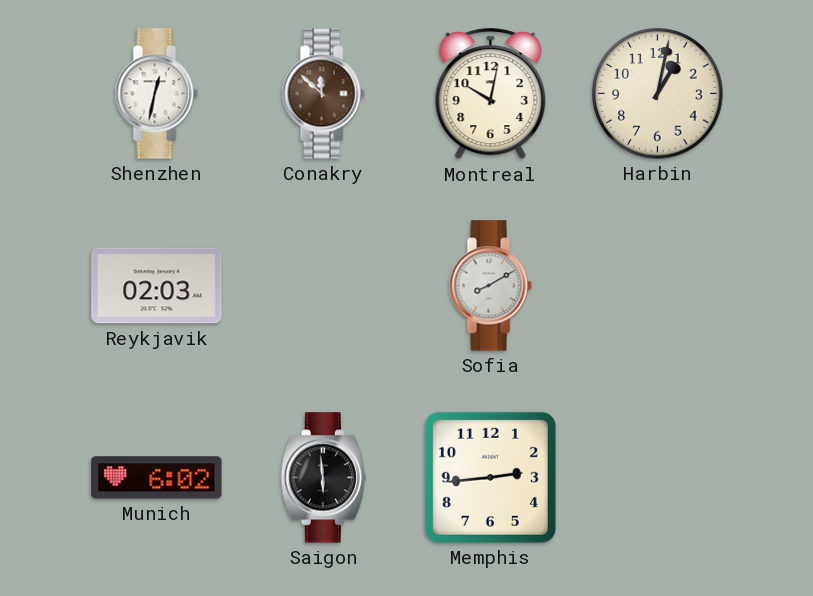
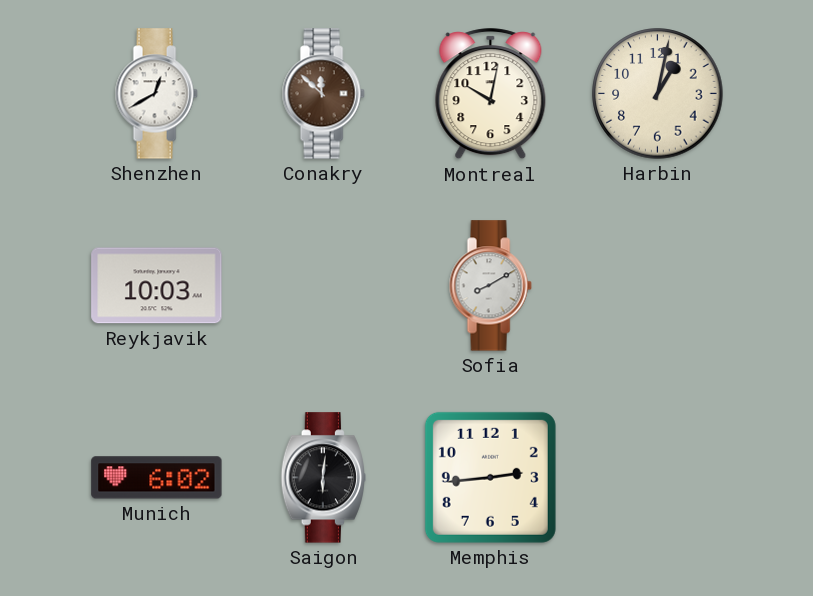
Shenzhen: 12:32 -> 12:40 (156, 94)
Reykjavik: 02:03 -> 10:03 (157, 286)
Saigon: 5:59 -> 6:01 (323, 478)
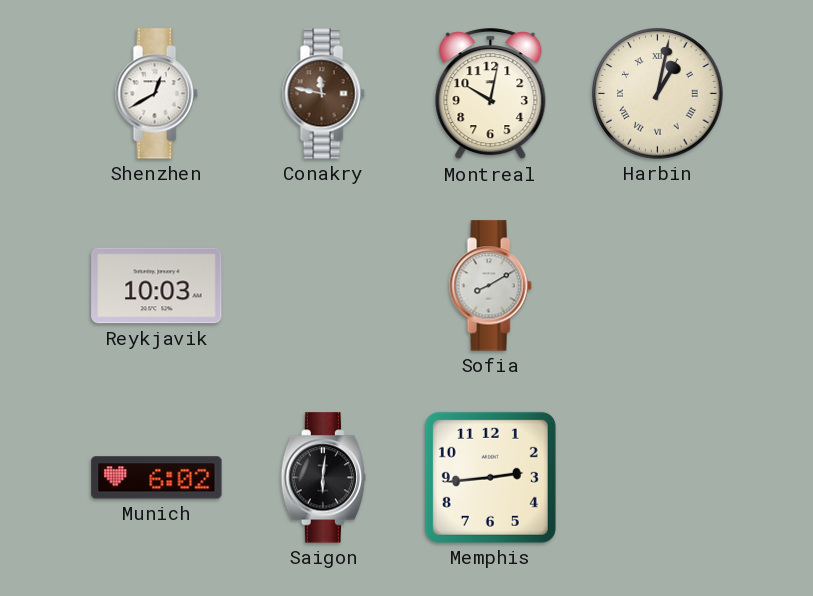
Conakry: 11:52 -> 11:47 (323, 94)
Harbin numerals: Arabic -> Roman (658, 94)
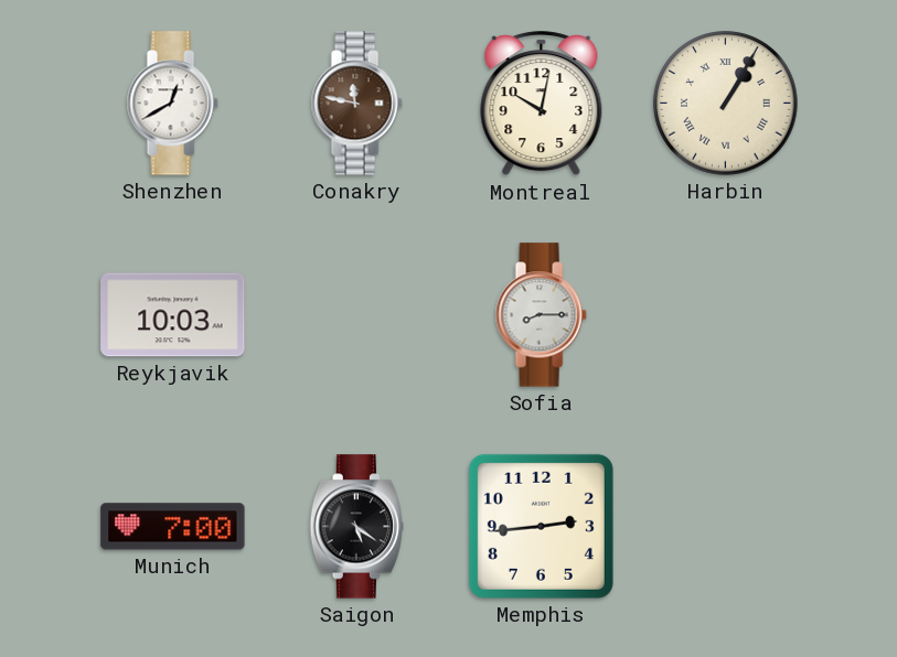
Harbin: 1:02 -> 1:05 (726, 104)
Sofia: 8:10 -> 8:15 (541, 315)
Munich: 6:02 -> 7:00 (173, 527)
Saigon: 6:01 -> 5:21 (356, 527)
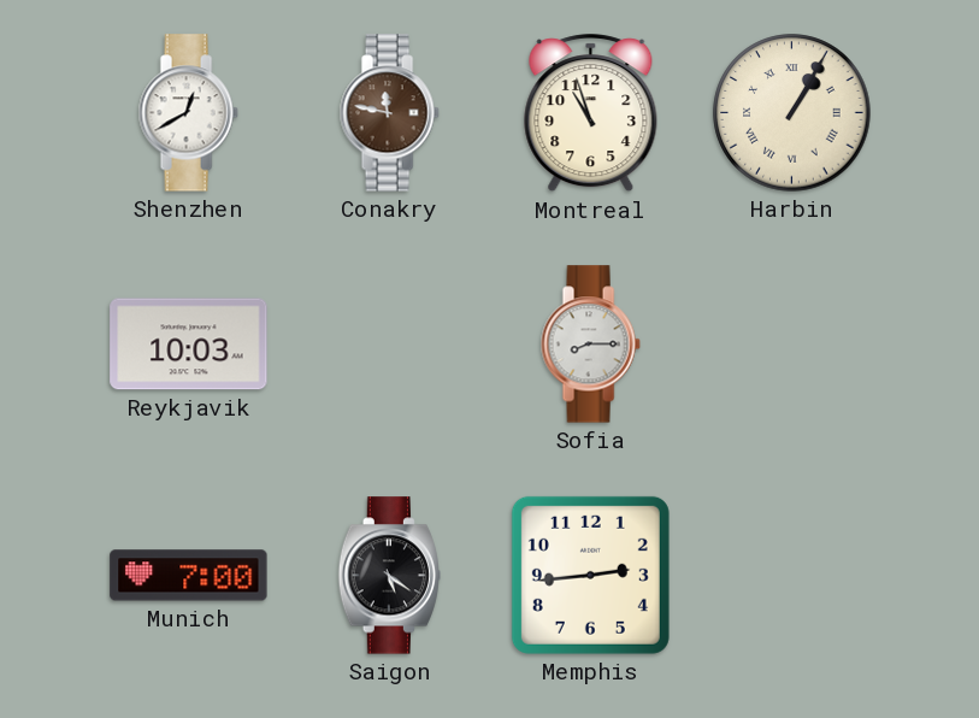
Montreal: 10:02 -> 10:57 (591, 113)
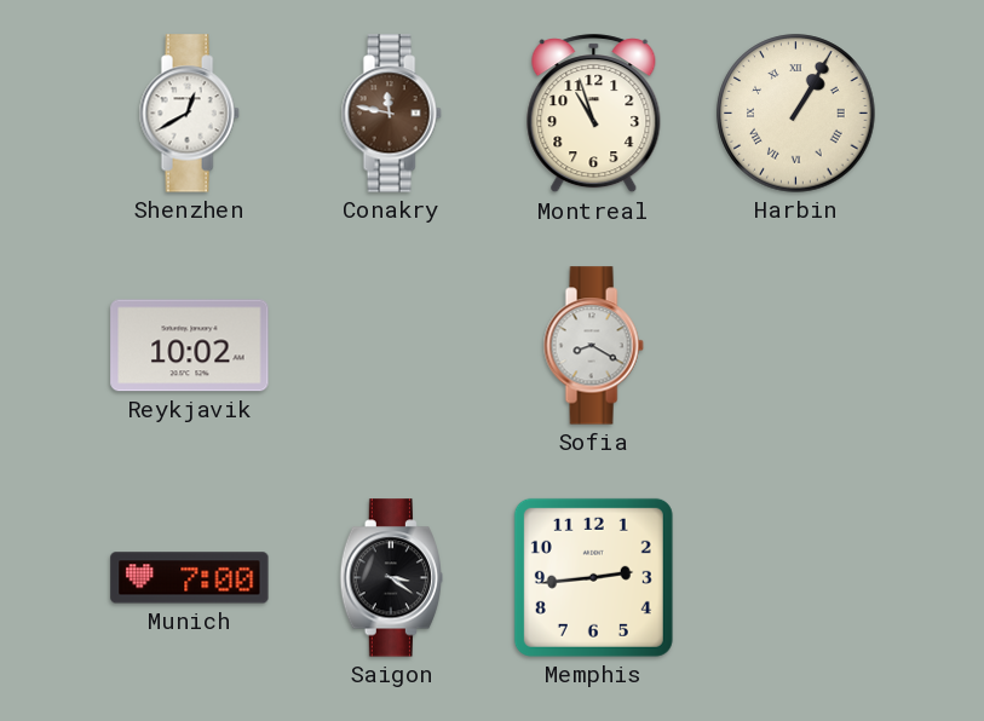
Reykjavik: 10:03 -> 10:02 (190, 346)
Sofia: 8:15 -> 8:20 (593, 346)
Saigon: 5:21 -> 3:21 (391, 578)
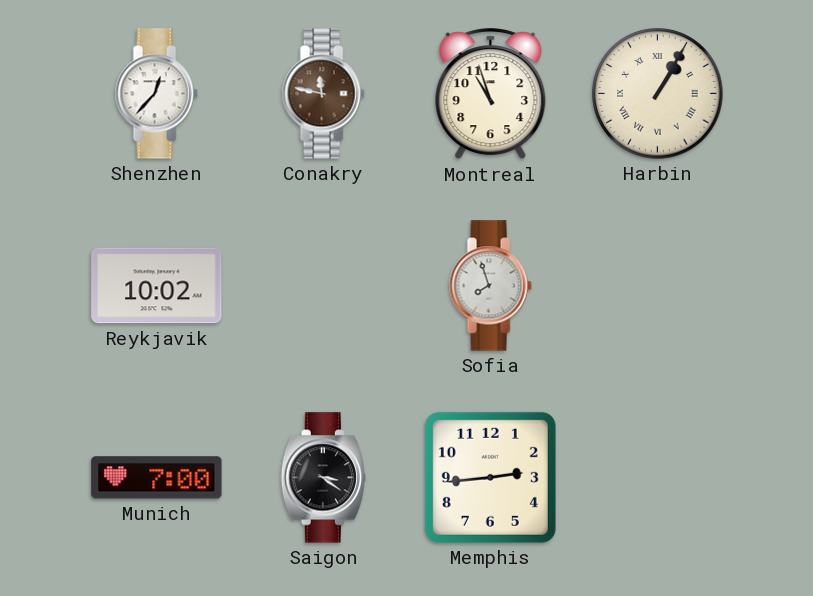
Shenzhen: 12:40 -> 12:37 (156, 94)
Sofia: 8:20 -> 7:57 (490, 286)
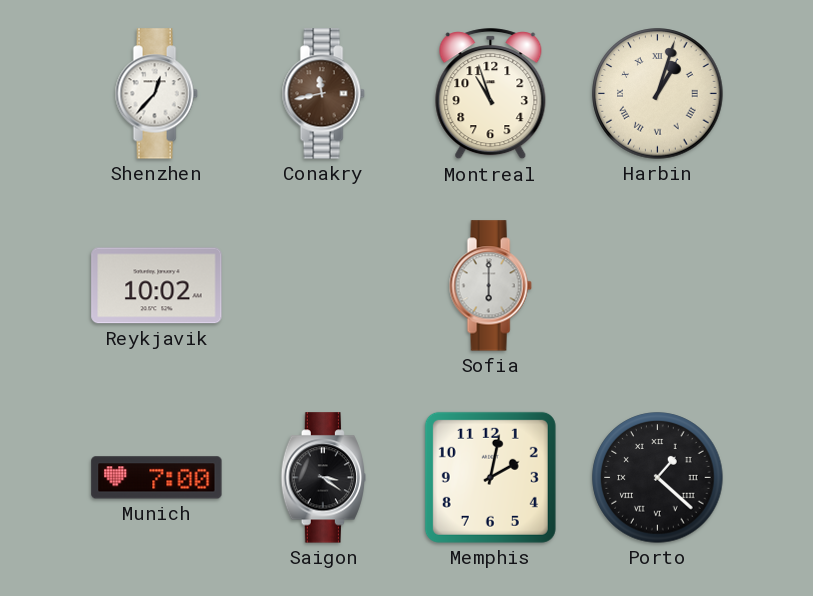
Conakry: 11:47 -> 11:43 (323, 94)
Harbin: 1:05 -> 1:03 (658, 94)
Sofia: 7:57 -> 6:00 (490, 286)
Memphis: 2:44 -> 2:02 (490, 477)
Porto: none -> 1:22 (658, 478)
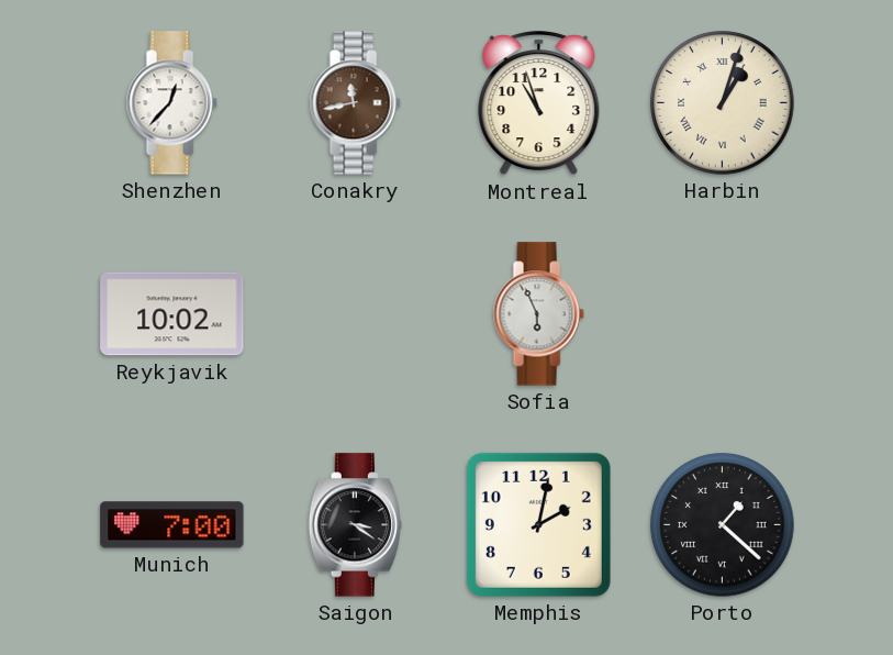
Sofia: 6:00 -> 5:56 (538, 314)
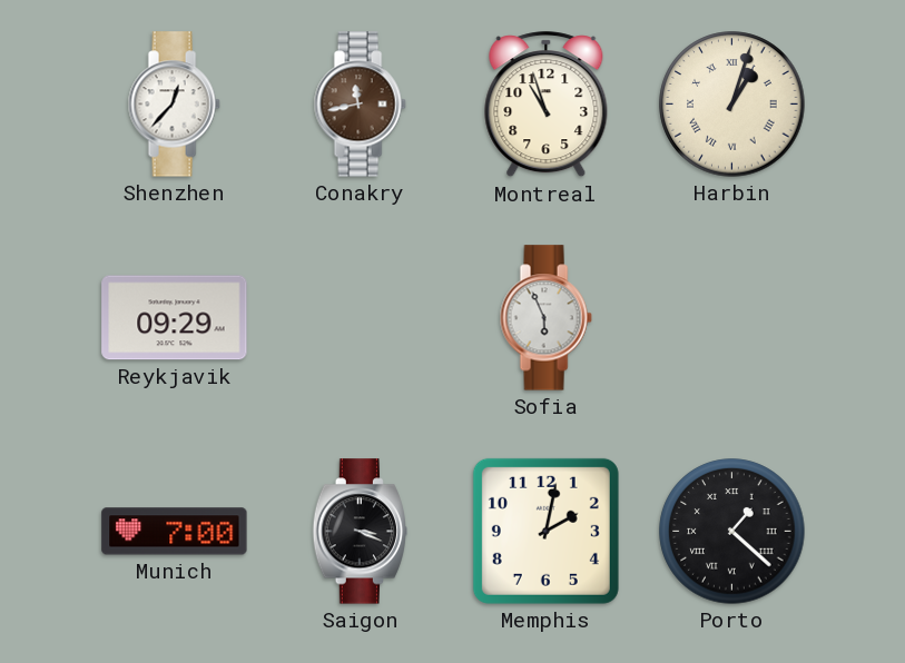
Reykjavik: 10:02 -> 09:29 (175, 318)
Saigon: 3:21 -> 3:19 (360, 532)
